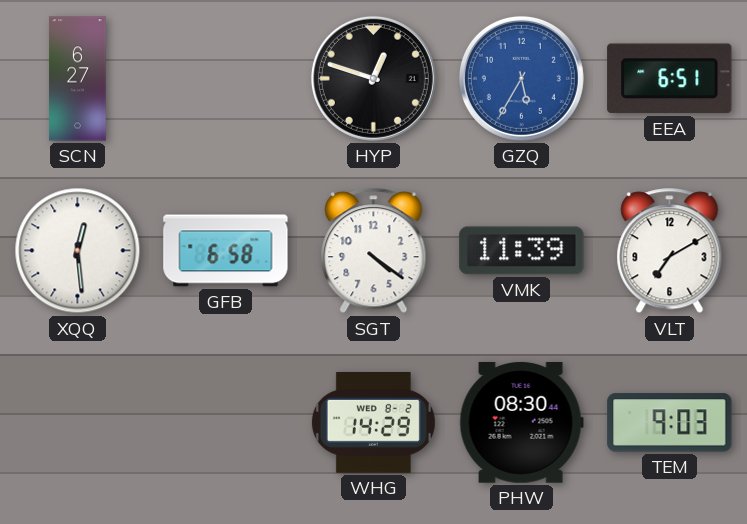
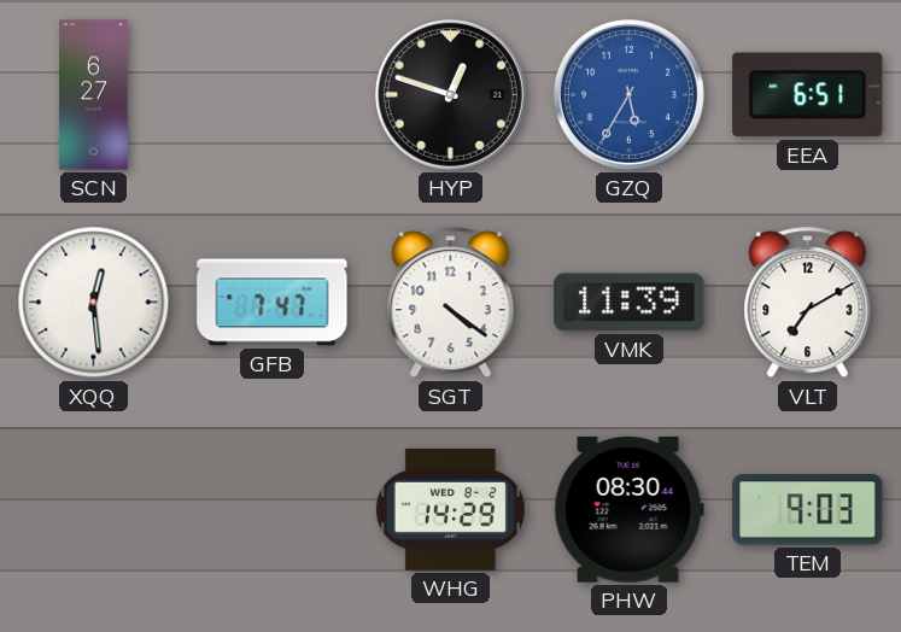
GFB: 6:58 -> 7:47 (273, 303)
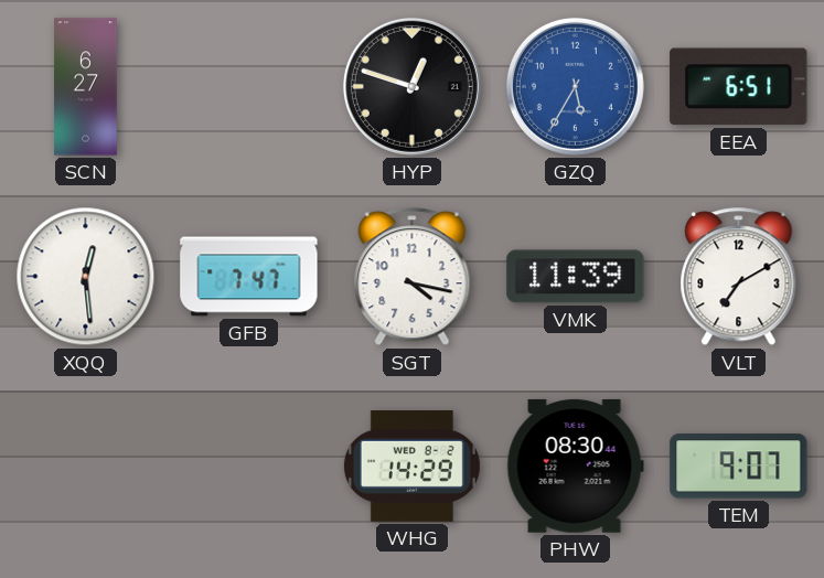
SGT: 4:21 -> 4:17 (413, 277)
TEM: 9:03 -> 9:07 (739, 467)
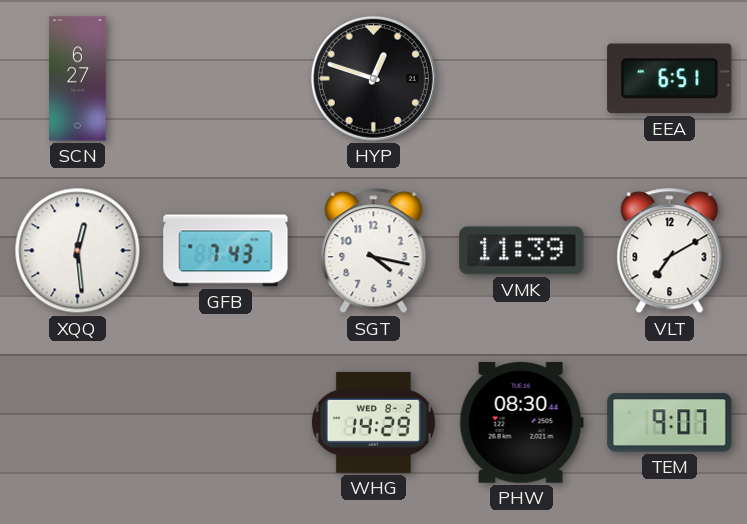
GZQ: 5:35 -> none (575, 86)
GFB: 7:47 -> 7:43 (226, 251)
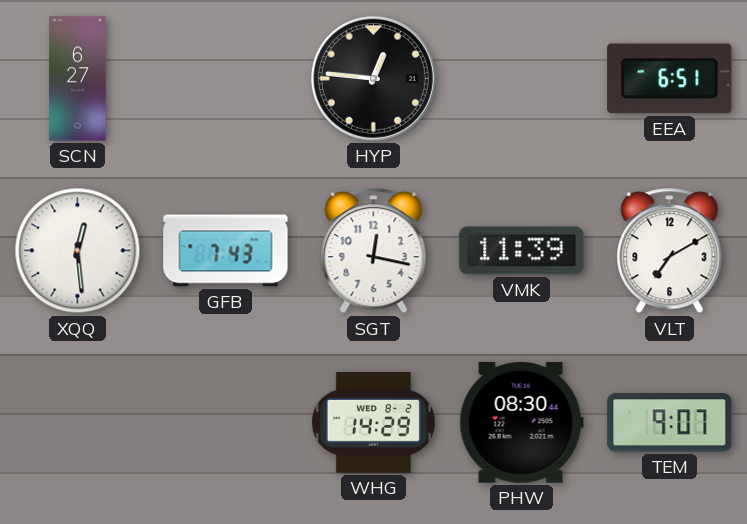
HYP: 12:48 -> 12:46 (373, 78)
SGT: 4:17 -> 12:17 (374, 251)
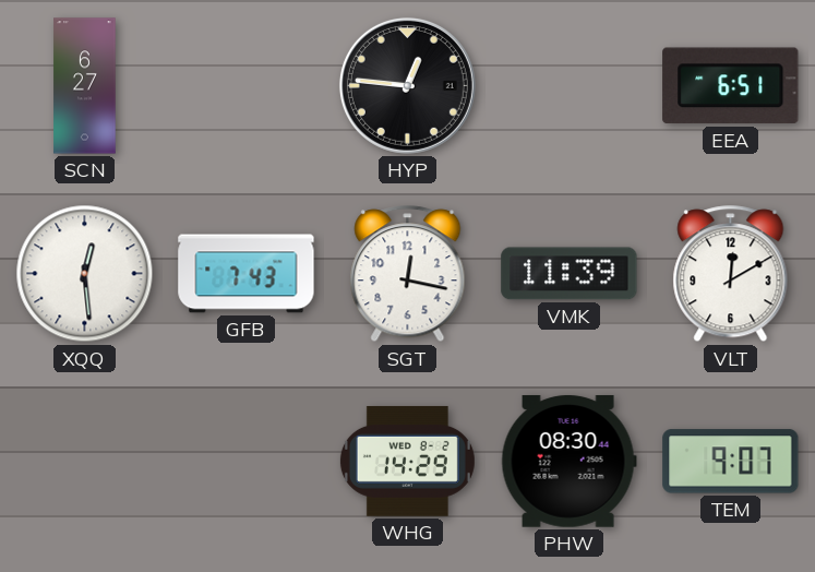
VLT: 7:10 -> 12:10 (731, 274)
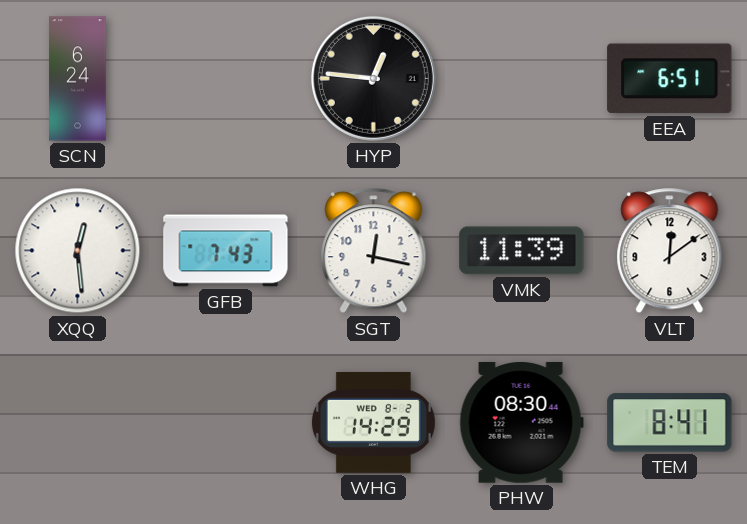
SCN: 6:27 -> 6:24 (78, 79)
VLT: 12:10 -> 12:09 (670, 251)
TEM: 9:07 -> 8:41 (670, 423)
